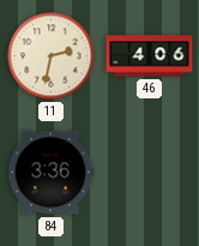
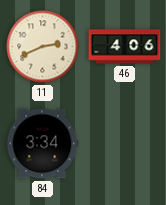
11: 2:32 -> 2:41 (43, 47)
84: 3:36 -> 3:34 (42, 144)
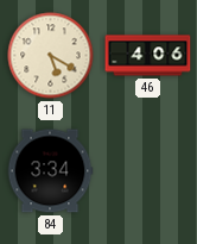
11: 2:41 -> 5:20 (51, 56)
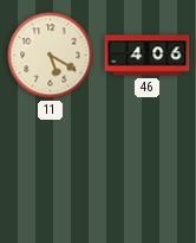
84: 3:34 -> none (50, 171)
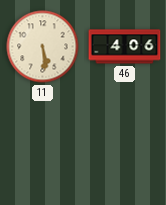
11: 5:20 -> 5:29 (43, 47)
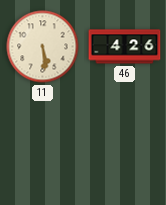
46: 4:06 -> 4:26 (125, 47)
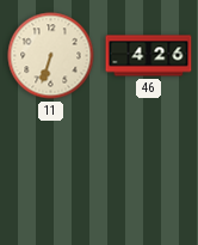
11: 5:29 -> 6:33 (51, 56)
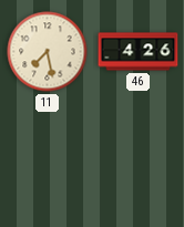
11: 6:33 -> 7:28 (48, 52)
